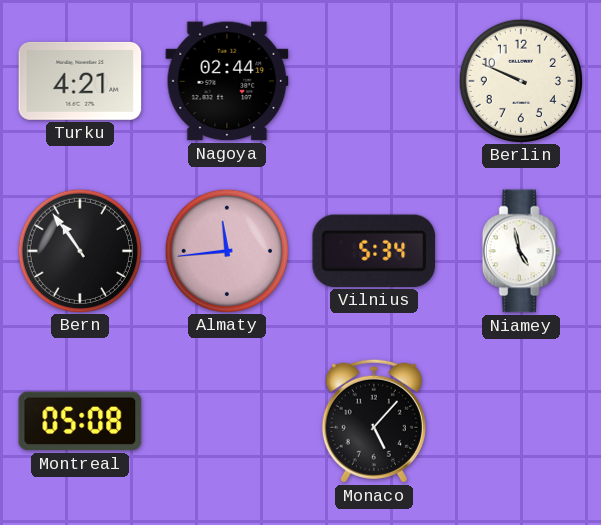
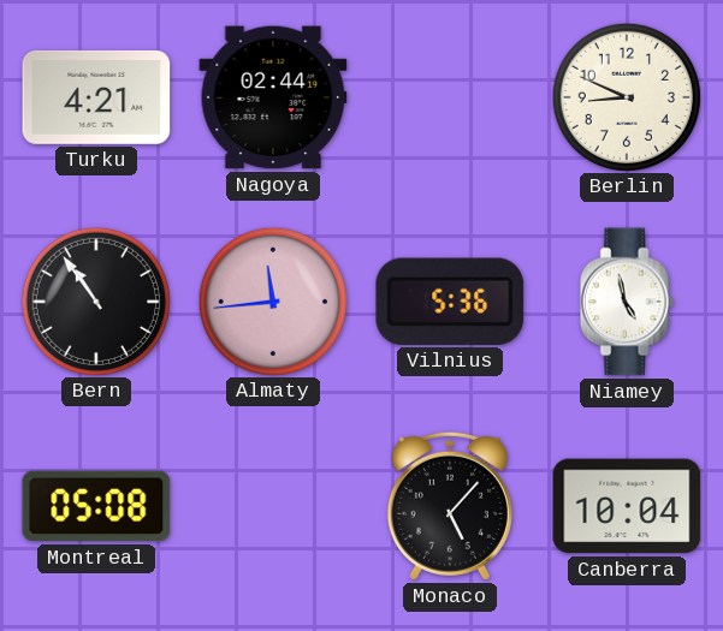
Berlin: 9:49 -> 8:49 (626, 96)
Vilnius: 5:34 -> 5:36 (450, 302)
Canberra: none -> 10:04 (627, 506)
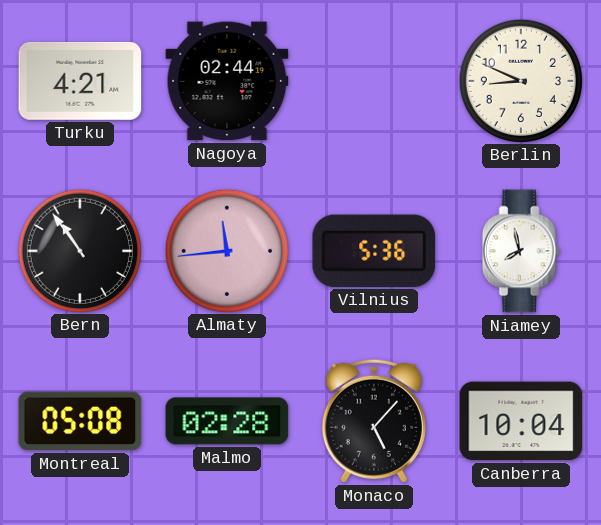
Niamey: 4:58 -> 7:58 (521, 251)
Malmo: none -> 02:28 (227, 421)
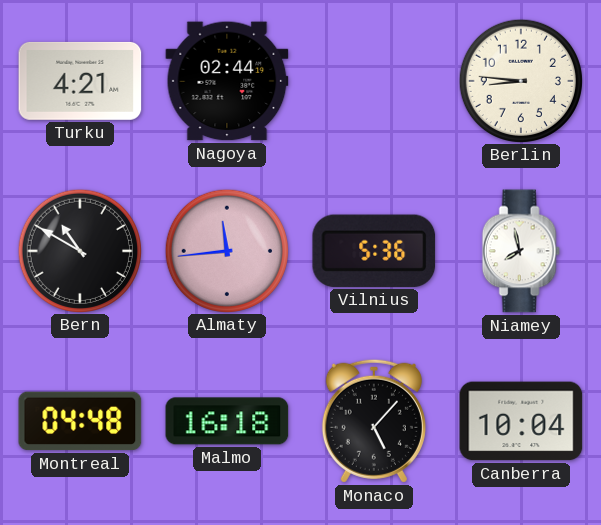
Berlin: 8:49 -> 8:46 (520, 80)
Bern: 10:54 -> 10:50 (79, 250)
Montreal: 05:08 -> 04:48 (80, 421)
Malmo: 02:28 -> 16:18 (227, 421)
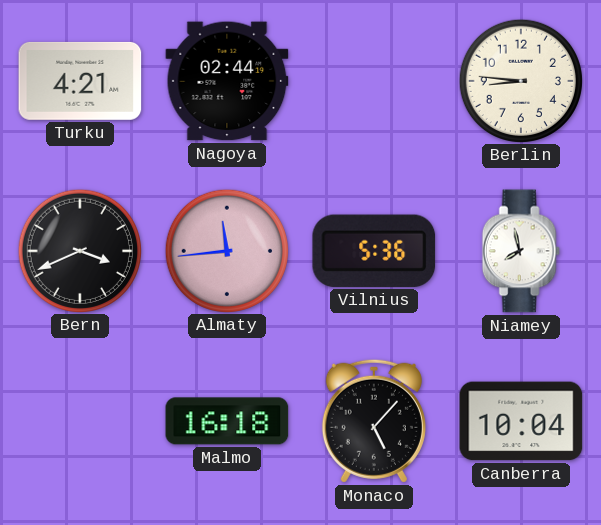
Bern: 10:50 -> 3:41 (79, 250)
Montreal: 04:48 -> none (80, 421)
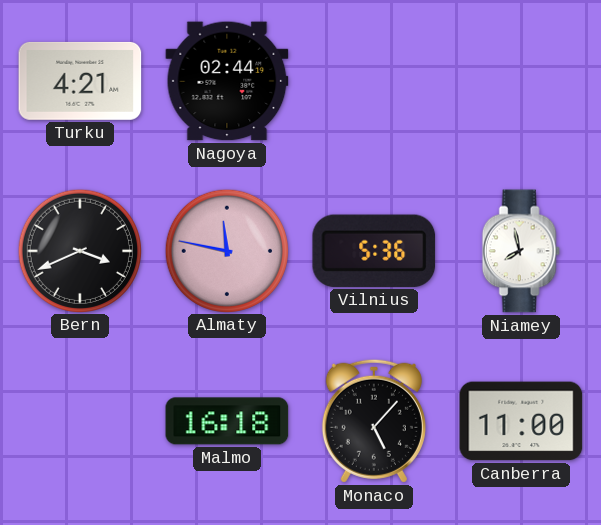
Berlin: 8:46 -> none (520, 80)
Almaty: 11:44 -> 11:47 (226, 250)
Canberra: 10:04 -> 11:00 (521, 421)
